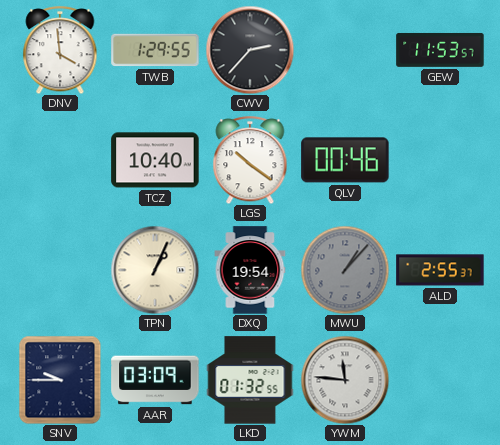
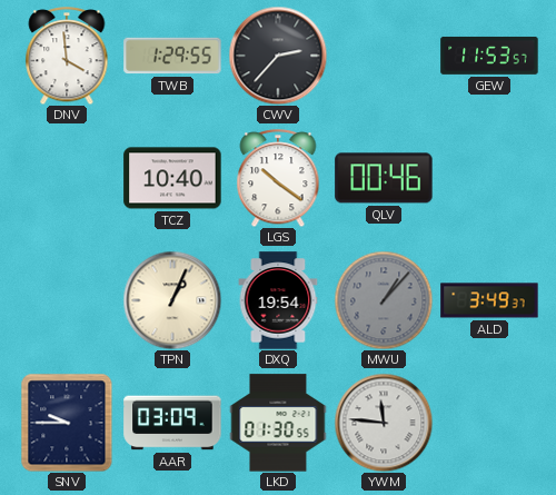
ALD: 2:55 -> 3:49 (489, 300)
LKD: 01:32 -> 01:30 (278, 423)
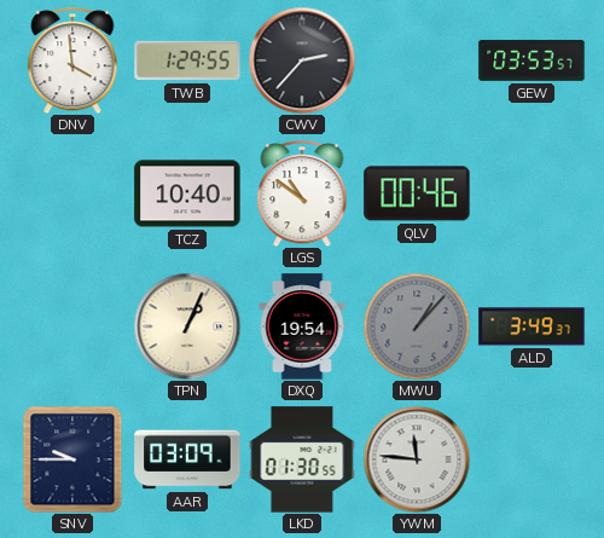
GEW: 11:53 -> 03:53 (532, 60)
LGS: 10:21 -> 10:51 (302, 193)
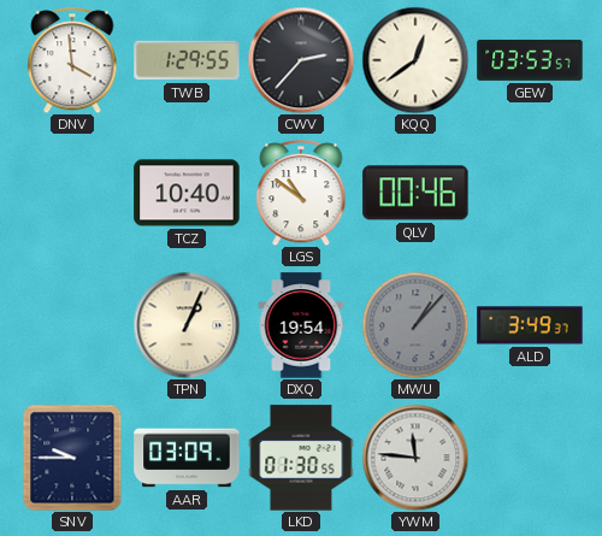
KQQ: none -> 12:39 (415, 60)
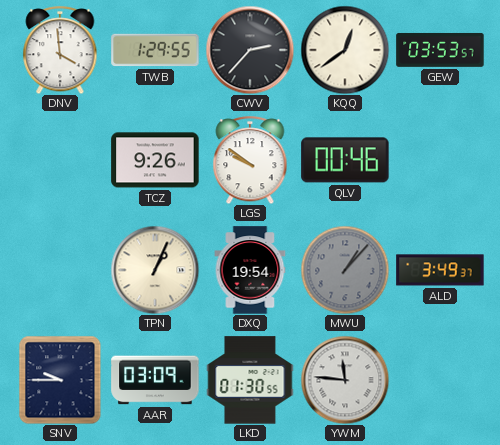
TCZ: 10:40 -> 9:26 (155, 160)
LGS: 10:51 -> 9:51 (250, 160)
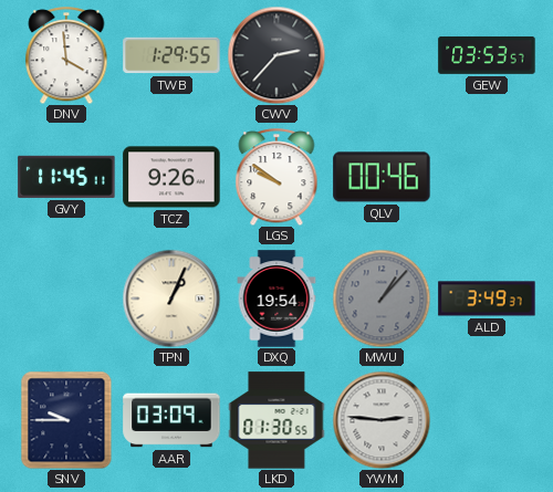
KQQ: 12:39 -> none (345, 50)
GVY: none -> 11:45 (66, 177)
YWM: 11:46 -> 2:46 (382, 420)
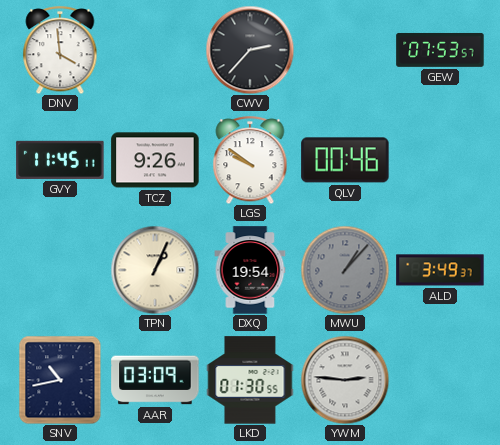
TWB: 1:29 -> none (171, 55)
GEW: 03:53 -> 07:53 (440, 50)
SNV: 9:45 -> 10:43 (60, 380)
